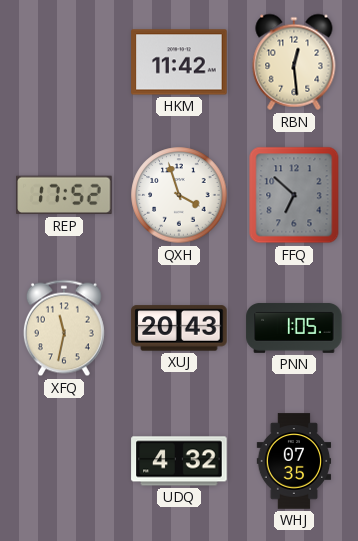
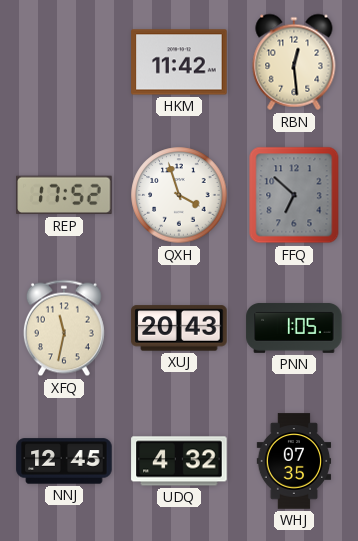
NNJ: none -> 12:45 (64, 461)
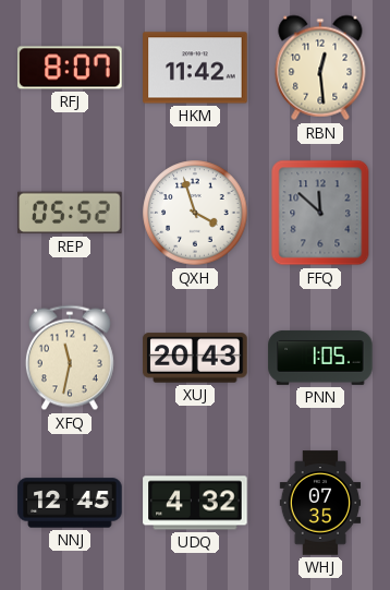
RFJ: none -> 8:07 (70, 68)
REP: 17:52 -> 05:52 (70, 213)
FFQ: 6:52 -> 11:52 (320, 213)
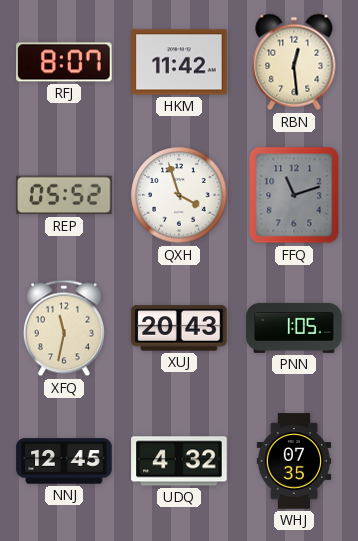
FFQ: 11:52 -> 11:12 (294, 195)
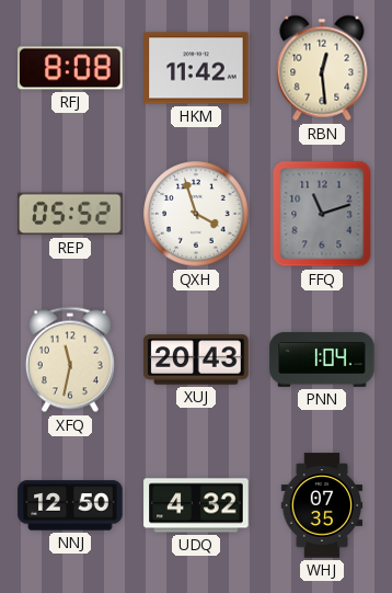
RFJ: 8:07 -> 8:08 (70, 68)
PNN: 1:05 -> 1:04 (322, 360)
NNJ: 12:45 -> 12:50 (70, 505)
